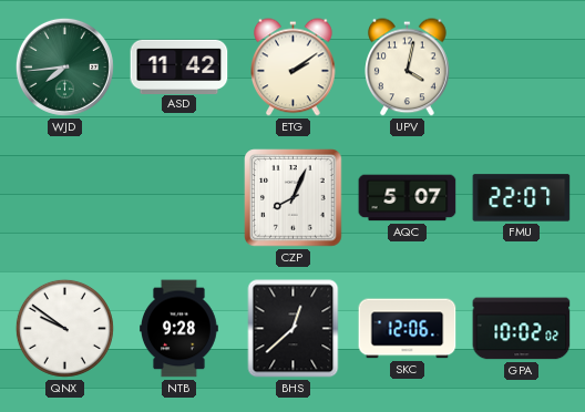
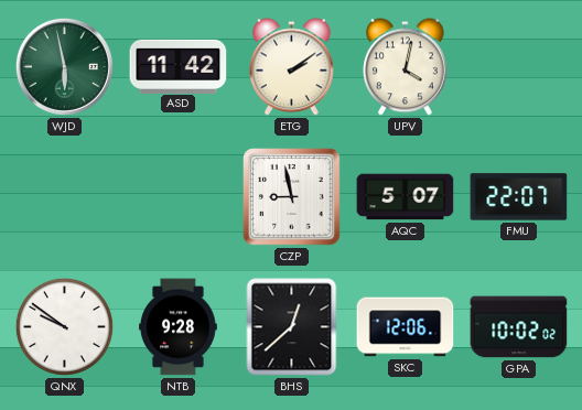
WJD: 7:44 -> 5:58 (64, 66)
CZP: 8:04 -> 8:58 (292, 197)
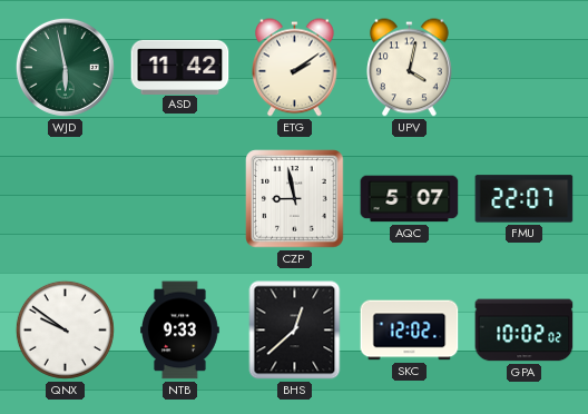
NTB: 9:28 -> 9:33 (180, 331)
SKC: 12:06 -> 12:02 (410, 331)
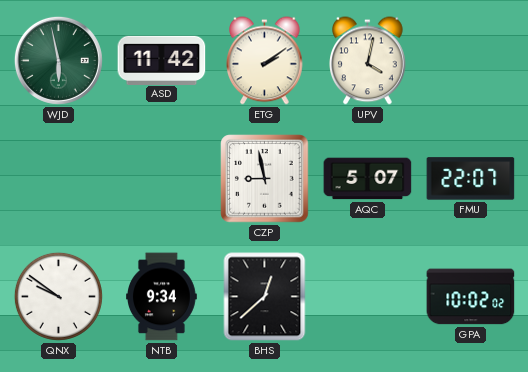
NTB: 9:33 -> 9:34 (162, 297)
SKC: 12:02 -> none (410, 331)
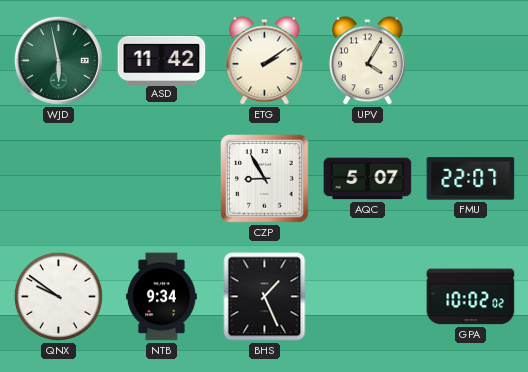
UPV: 4:02 -> 4:05 (368, 61)
CZP: 8:58 -> 8:55 (265, 179)
BHS: 12:38 -> 1:26 (265, 297)
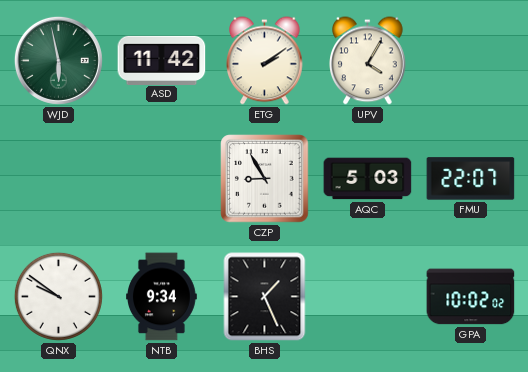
AQC: 5:07 -> 5:03 (368, 179)
